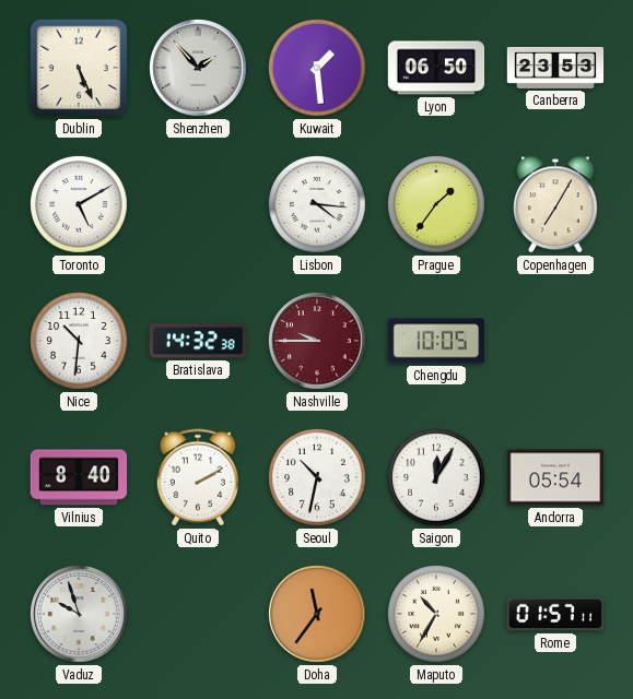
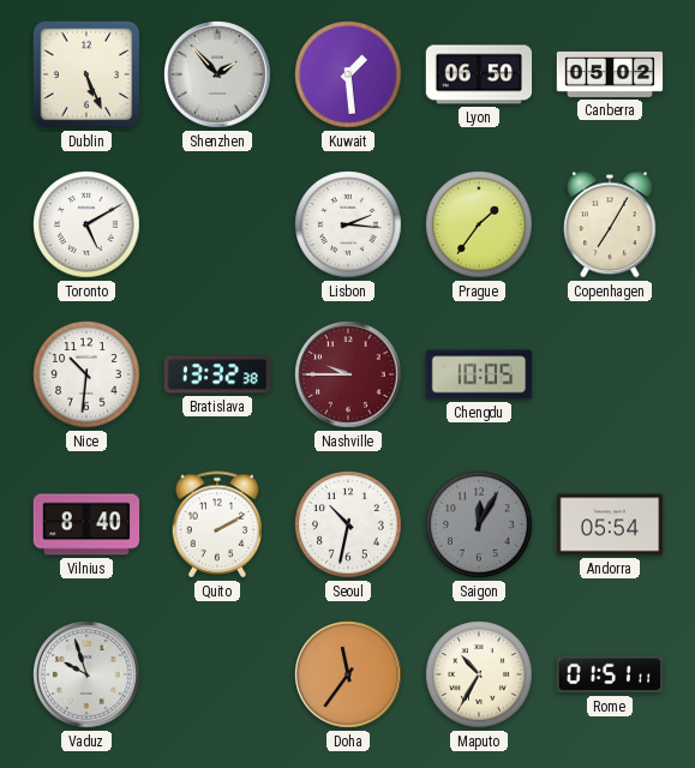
Canberra: 23:53 -> 05:02 (610, 74)
Lisbon: 4:16 -> 2:16 (348, 224)
Bratislava: 14:32 -> 13:32 (217, 374)
Saigon dial: white -> grey (479, 524)
Rome: 01:57 -> 01:51 (610, 674)
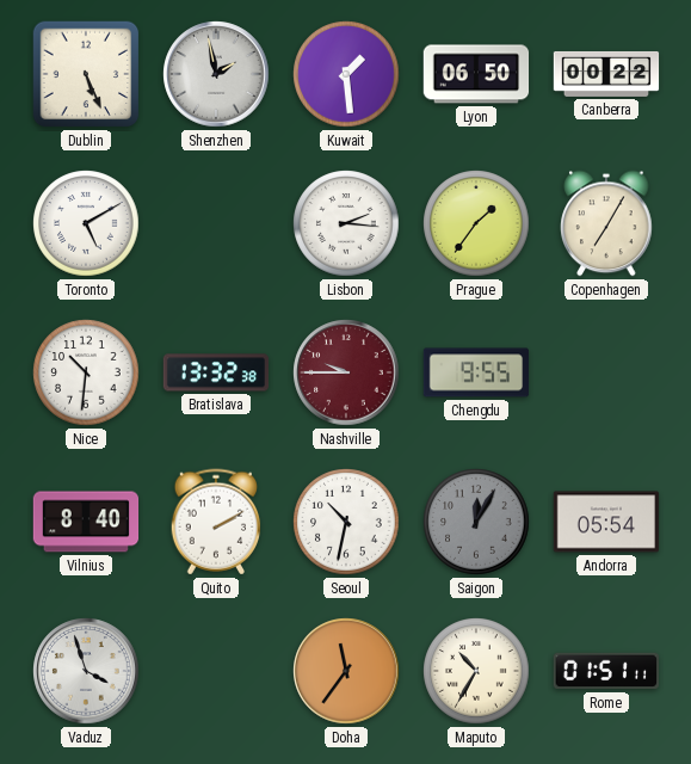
Shenzhen: 1:53 -> 1:58 (216, 74)
Canberra: 05:02 -> 00:22 (606, 74)
Chengdu: 10:05 -> 9:55 (476, 372)
Vaduz: 9:57 -> 3:57 (86, 671)
